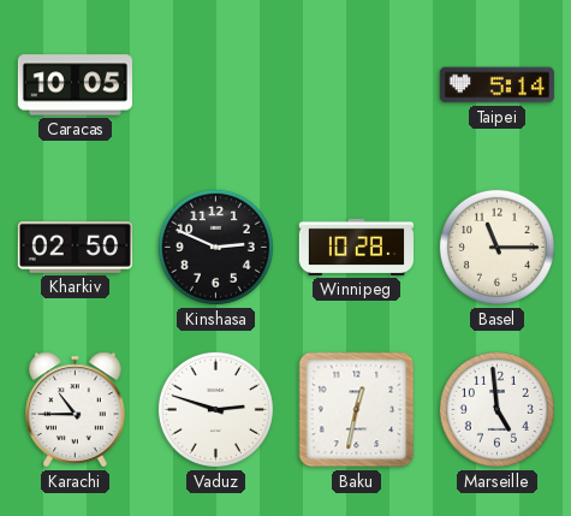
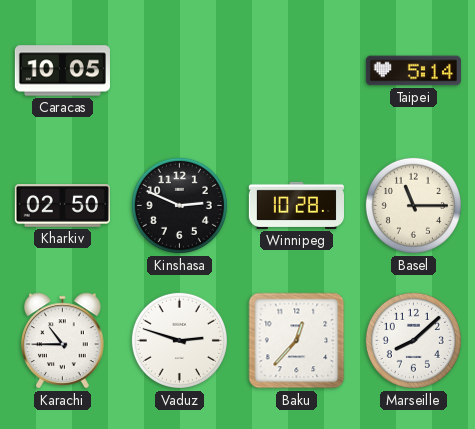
Baku: 12:32 -> 12:37 (297, 341)
Marseille: 4:59 -> 8:08 (413, 340)
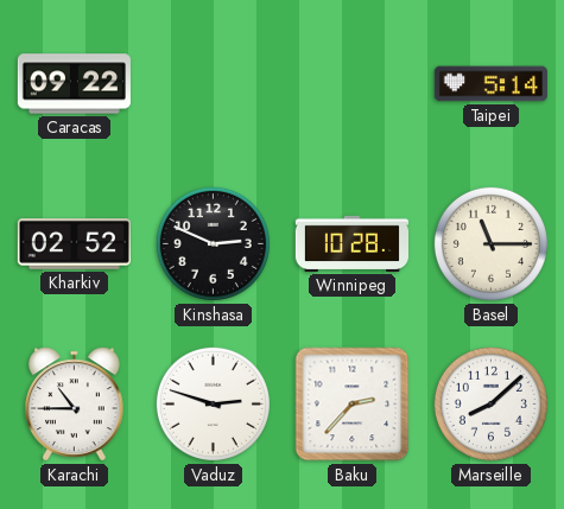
Caracas: 10:05 -> 09:22 (74, 84)
Kharkiv: 02:50 -> 02:52 (74, 244)
Baku: 12:37 -> 2:37 (353, 405)
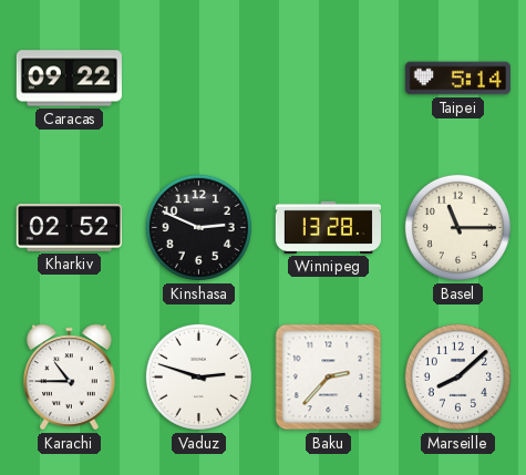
Winnipeg: 10:28 -> 13:28 (328, 227)
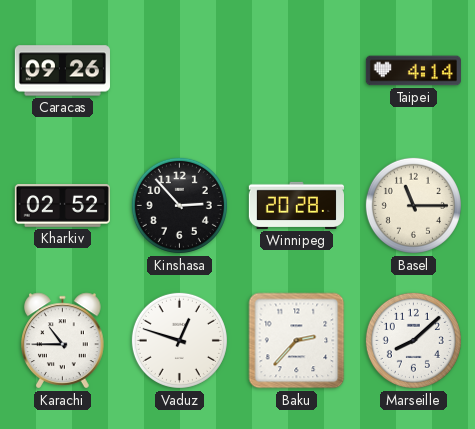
Caracas: 09:22 -> 09:26 (62, 71)
Taipei: 5:14 -> 4:14 (413, 71)
Kinshasa: 2:49 -> 2:53 (179, 205)
Winnipeg: 13:28 -> 20:28 (296, 205)
Vaduz: 2:48 -> 12:48 (179, 340)
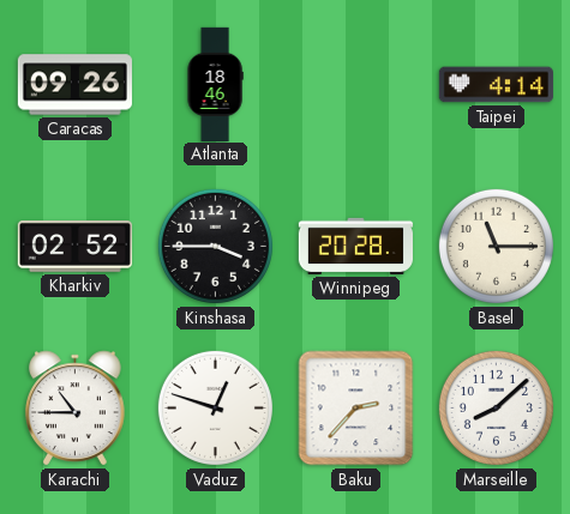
Atlanta: none -> 18:46 (215, 84)
Kinshasa: 2:53 -> 3:45 (215, 246)
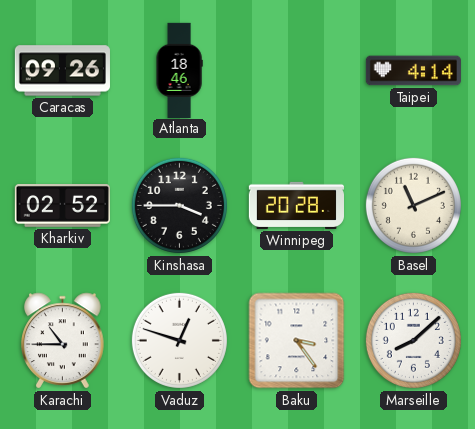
Basel: 11:15 -> 11:11 (413, 205)
Baku: 2:37 -> 3:24 (297, 341)
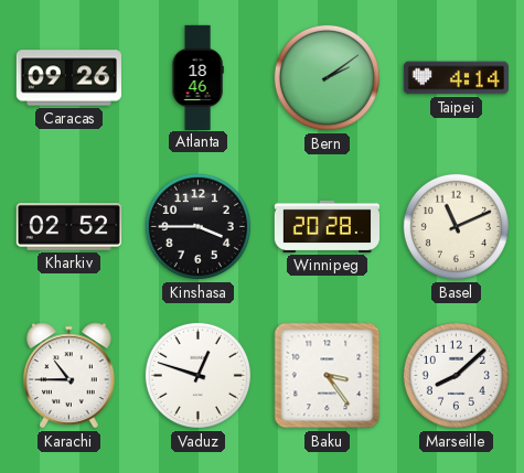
Bern: none -> 2:09 (327, 77)
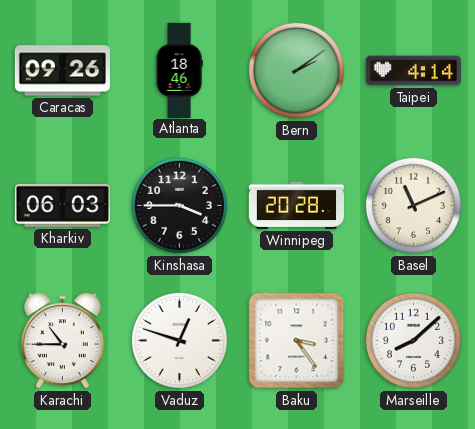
Kharkiv: 02:52 -> 06:03 (62, 206)
